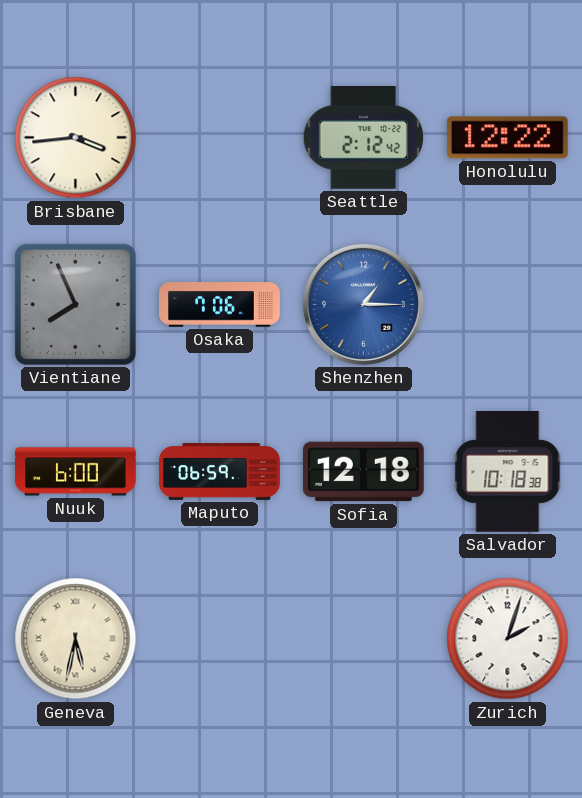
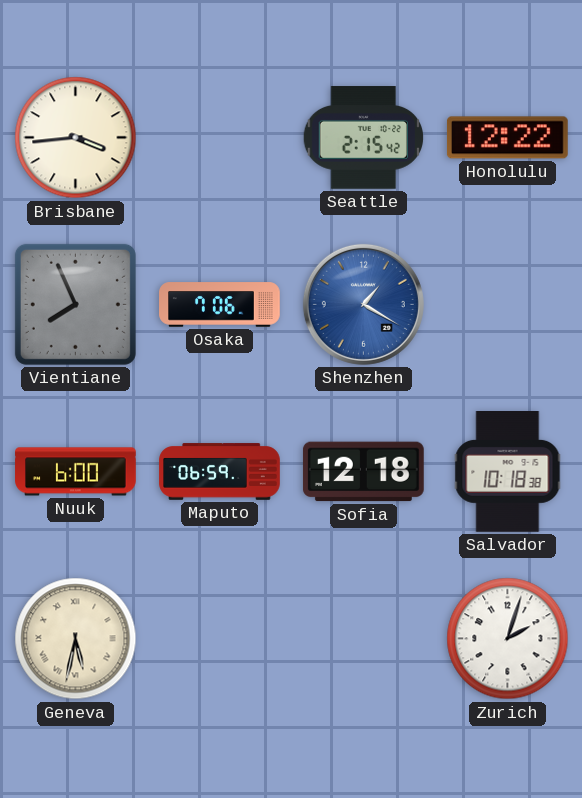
Seattle: 2:12 -> 2:15 (364, 138)
Shenzhen: 1:15 -> 1:20 (363, 304)
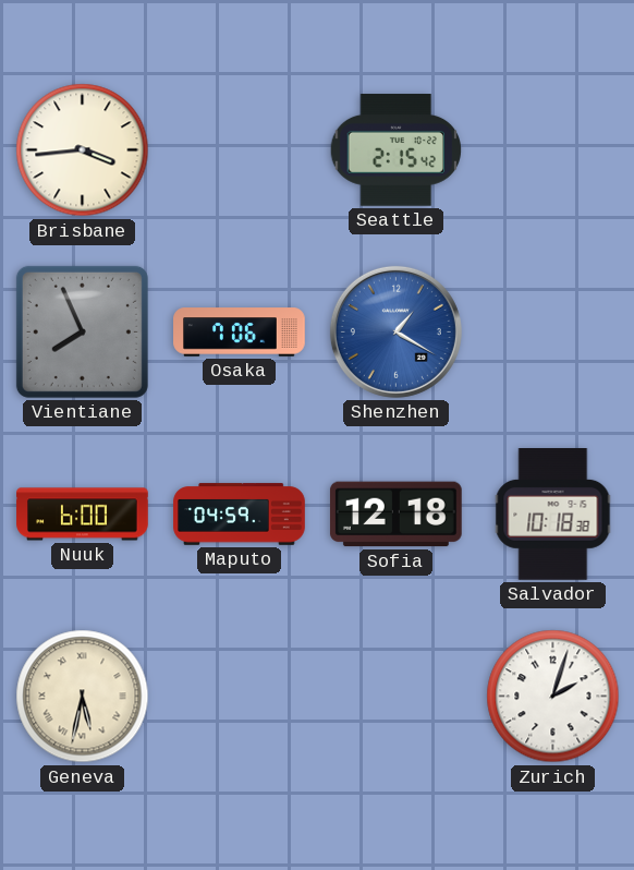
Honolulu: 12:22 -> none (508, 138)
Maputo: 06:59 -> 04:59 (240, 515)
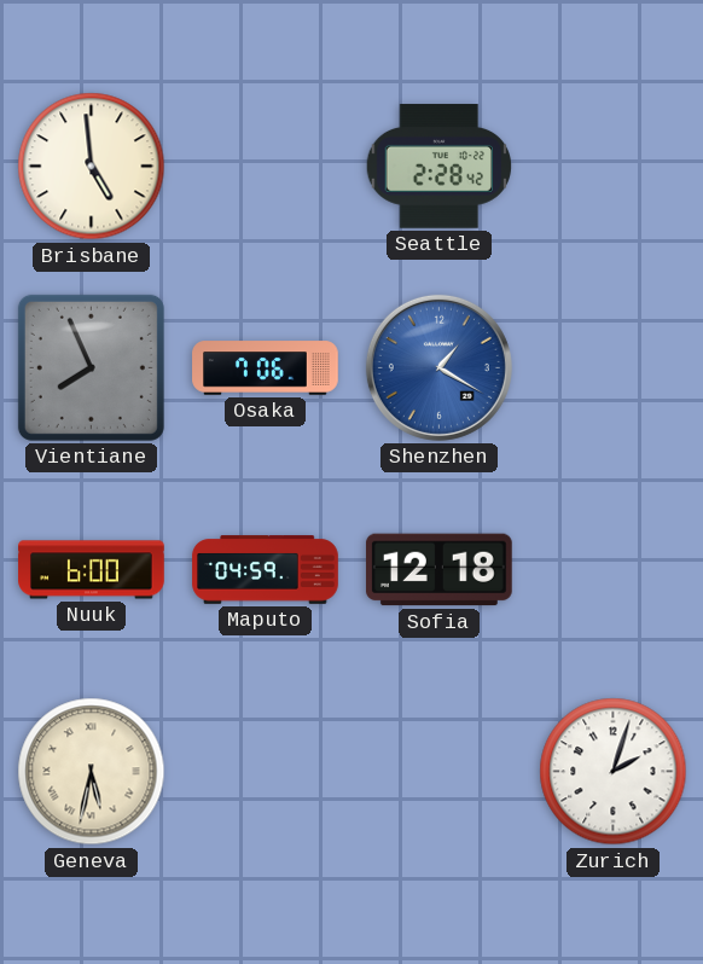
Brisbane: 3:44 -> 4:59 (92, 167)
Seattle: 2:15 -> 2:28 (440, 167)
Salvador: 10:18 -> none (553, 515)
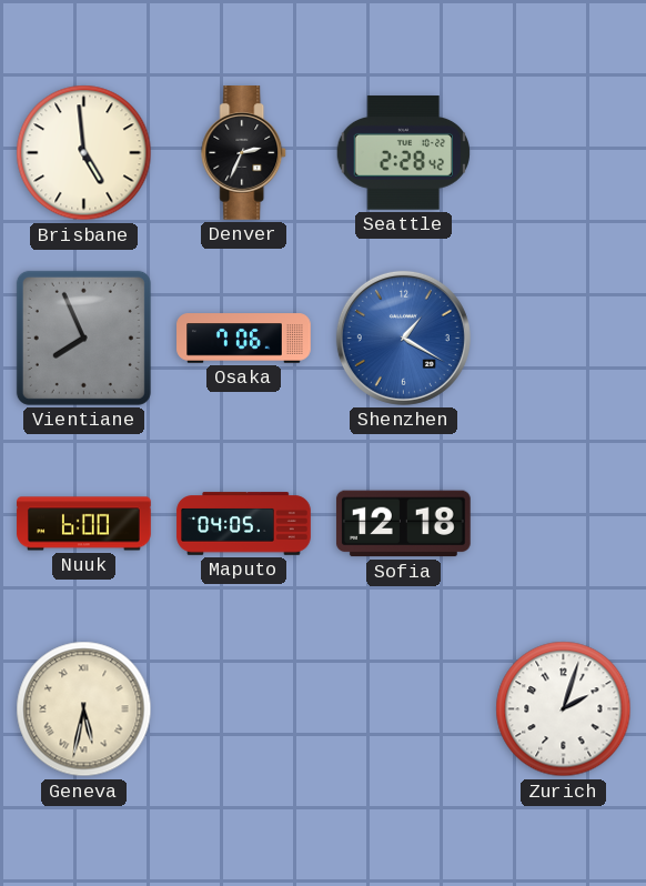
Denver: none -> 2:34 (244, 153)
Maputo: 04:59 -> 04:05 (244, 524)
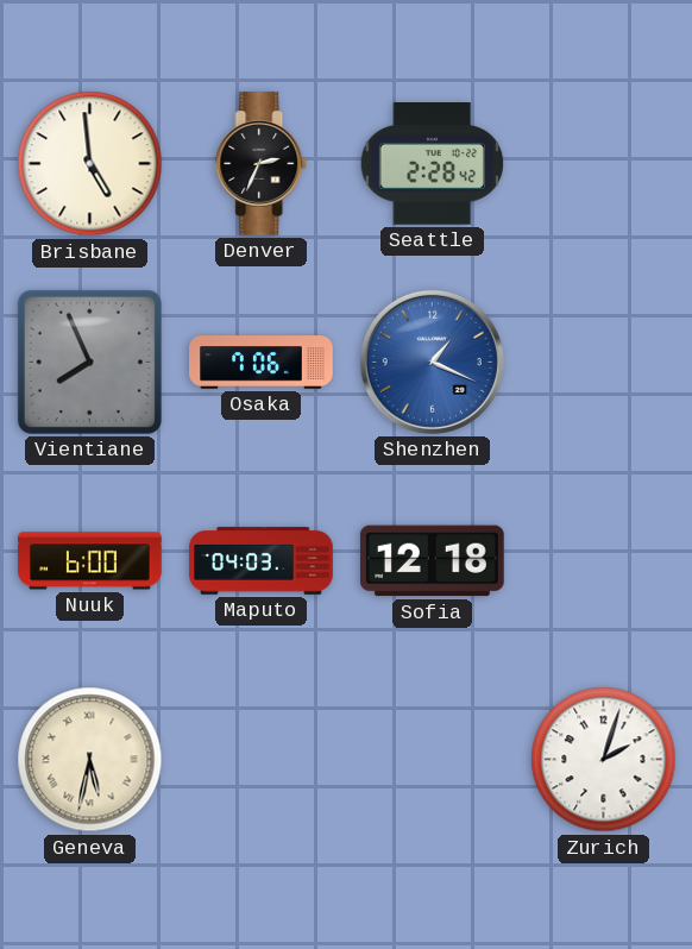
Shenzhen: 1:20 -> 1:19 (432, 362)
Maputo: 04:05 -> 04:03 (262, 561)
